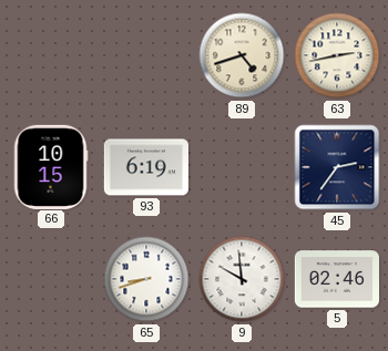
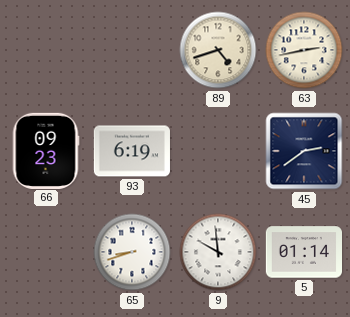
66: 10:15 -> 09:23 (46, 150)
45: 2:36 -> 2:39 (304, 151)
5: 02:46 -> 01:14 (303, 252)
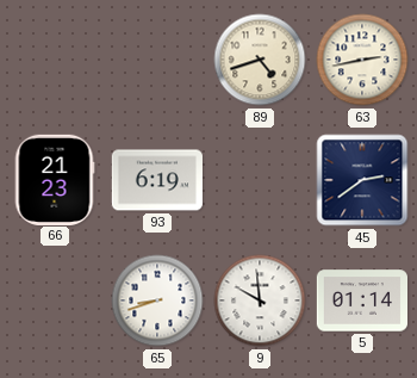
66: 09:23 -> 21:23 (55, 179)
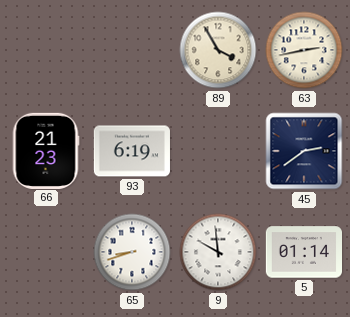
89: 4:42 -> 3:55 (218, 50)
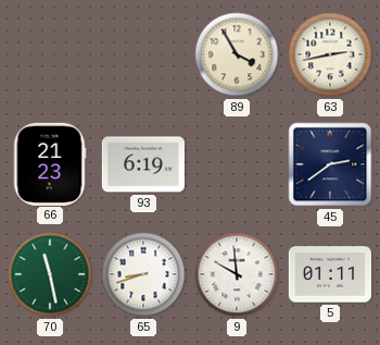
70: none -> 11:28 (50, 274)
5: 01:14 -> 01:11 (329, 274)
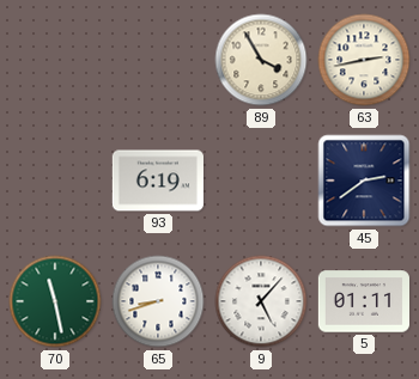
66: 21:23 -> none (50, 163)
9: 9:59 -> 5:07 (261, 301)
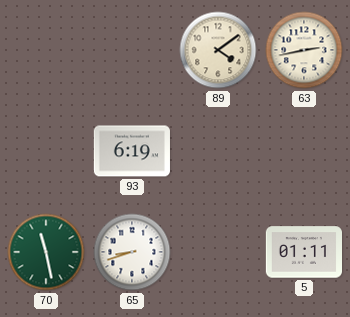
89: 3:55 -> 4:09 (218, 50)
45: 2:39 -> none (364, 181)
9: 5:07 -> none (261, 301)
